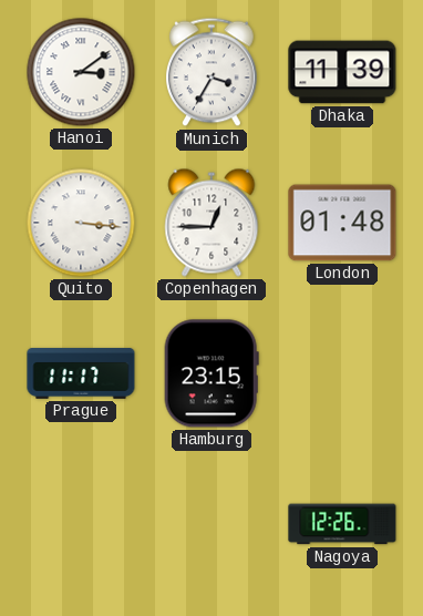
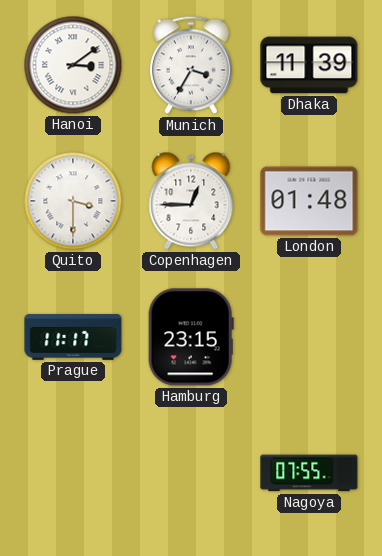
Quito: 3:16 -> 3:30 (73, 201)
Nagoya: 12:26 -> 07:55 (309, 473)
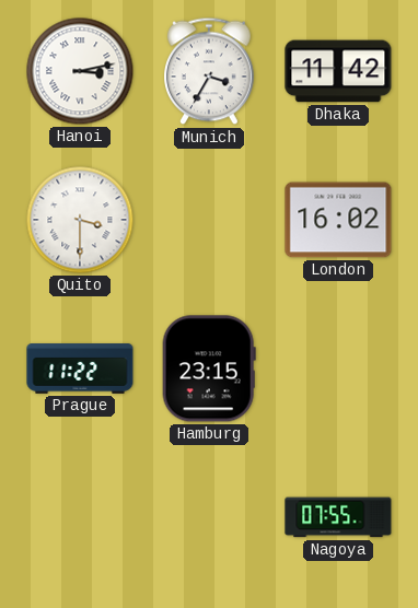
Hanoi: 3:09 -> 3:13 (80, 71)
Dhaka: 11:39 -> 11:42 (338, 71)
Copenhagen: 12:45 -> none (191, 201)
London: 01:48 -> 16:02 (338, 220)
Prague: 11:17 -> 11:22 (80, 369)
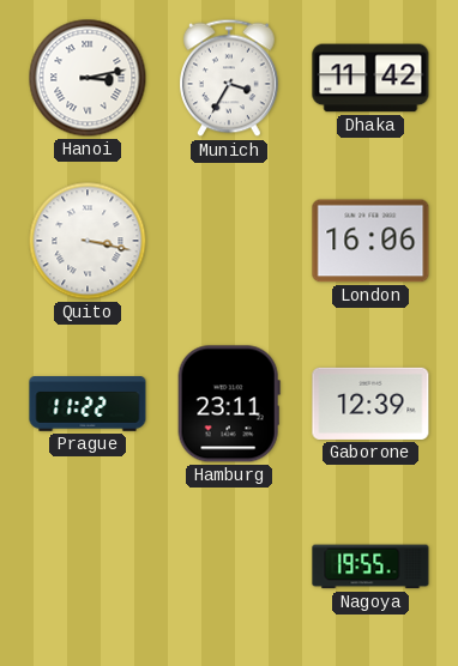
Quito: 3:30 -> 3:17 (88, 241)
London: 16:02 -> 16:06 (370, 241)
Hamburg: 23:15 -> 23:11 (229, 404)
Gaborone: none -> 12:39 (370, 404)
Nagoya: 07:55 -> 19:55 (370, 567)
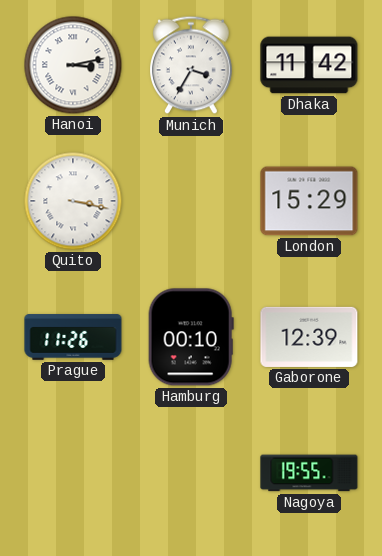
London: 16:06 -> 15:29 (309, 201)
Prague: 11:22 -> 11:26 (73, 337)
Hamburg: 23:11 -> 00:10 (191, 337)
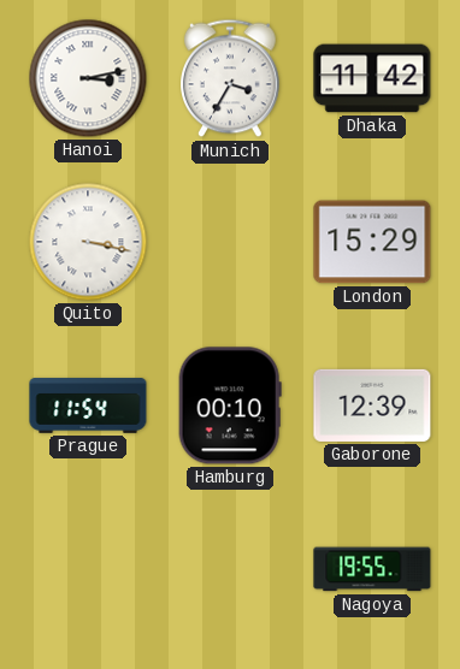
Prague: 11:26 -> 11:54 (88, 405)
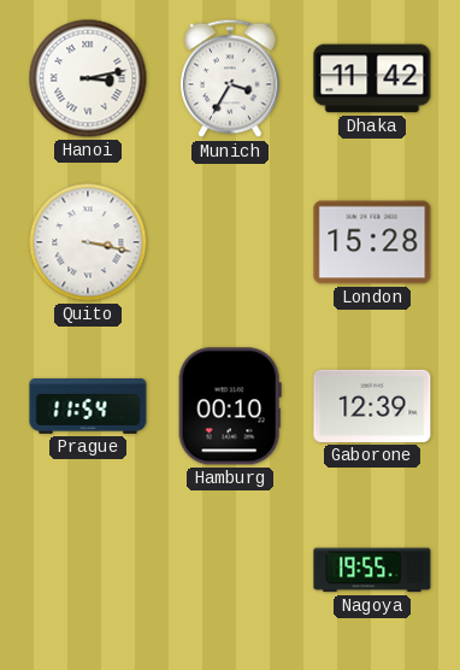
London: 15:29 -> 15:28 (372, 242)
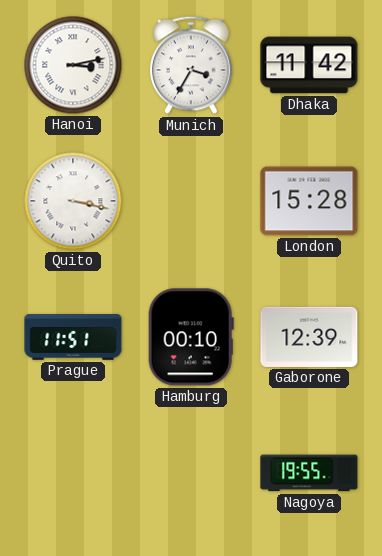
Prague: 11:54 -> 11:51 (73, 337)
